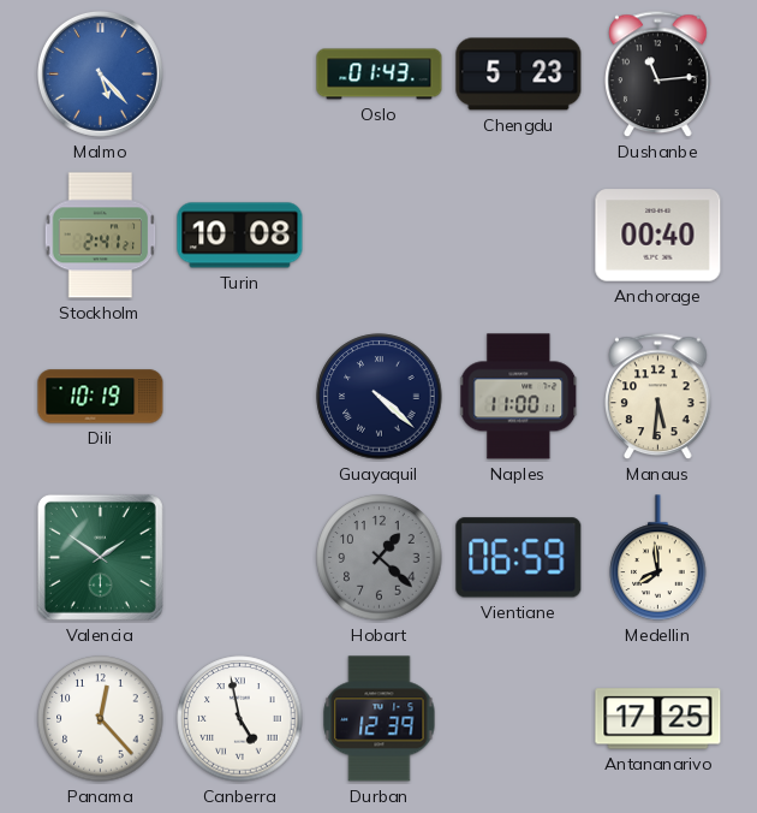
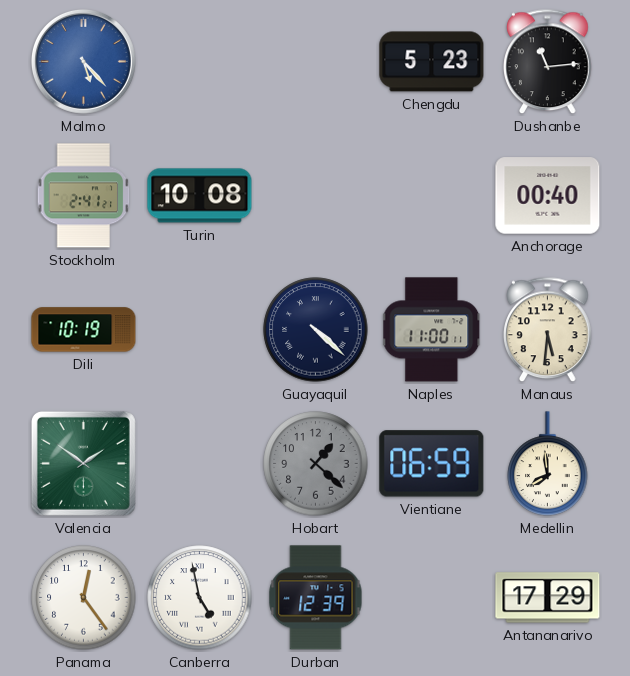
Oslo: 01:43 -> none (380, 75)
Panama: 12:23 -> 12:24 (84, 598)
Antananarivo: 17:25 -> 17:29 (548, 598)
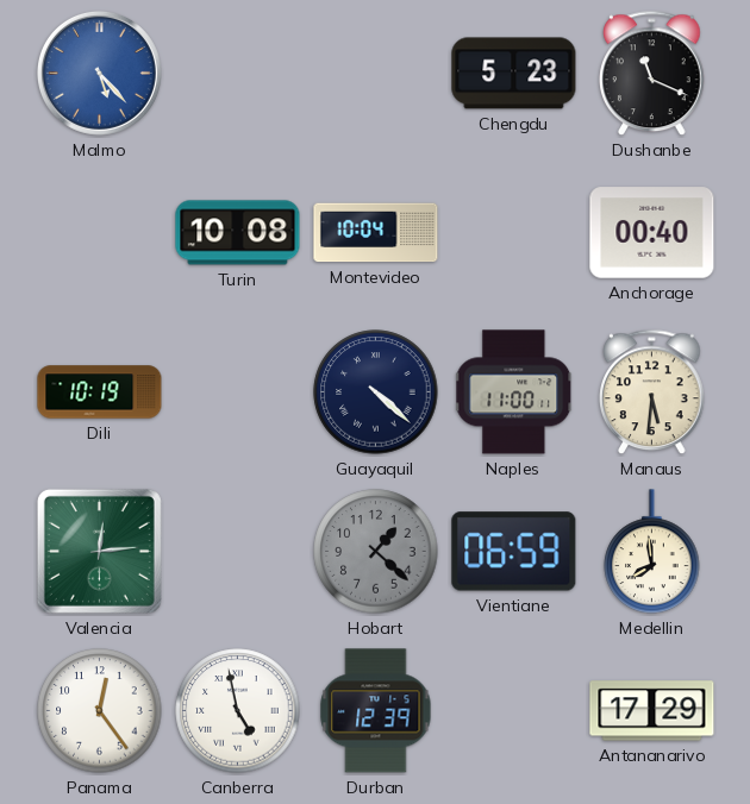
Dushanbe: 11:14 -> 11:19 (652, 74)
Stockholm: 2:41 -> none (84, 196)
Montevideo: none -> 10:04 (376, 233)
Valencia: 1:51 -> 12:14 (99, 551)
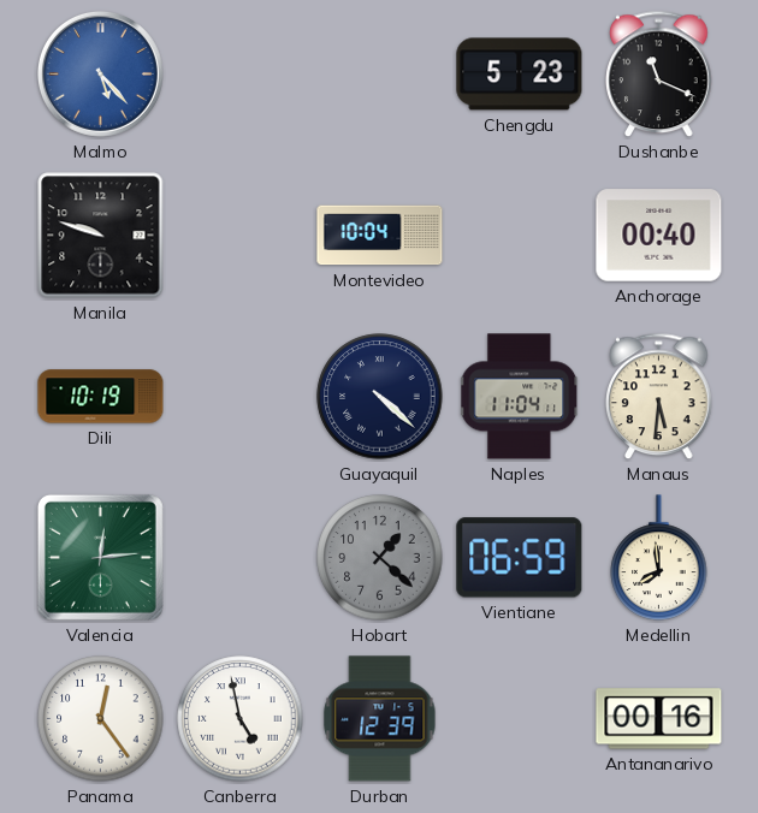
Manila: none -> 9:48 (101, 236)
Turin: 10:08 -> none (238, 233)
Naples: 11:00 -> 11:04 (520, 397)
Antananarivo: 17:29 -> 00:16 (659, 719)
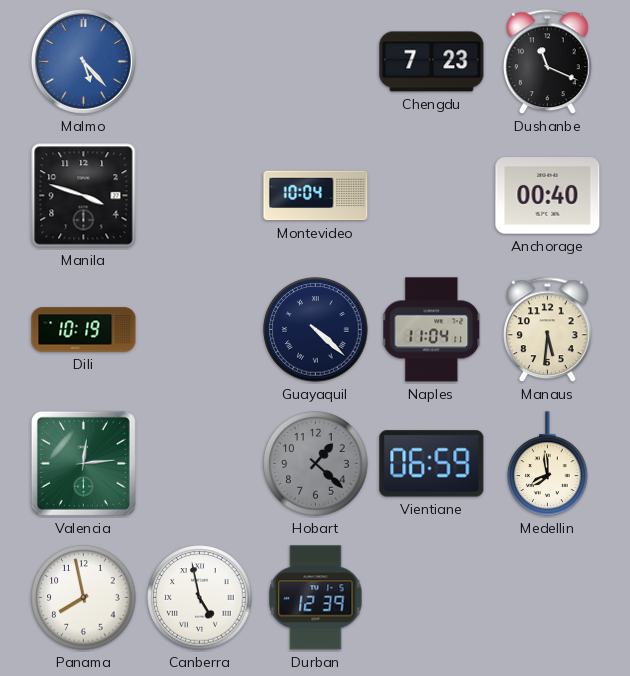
Chengdu: 5:23 -> 7:23 (432, 62)
Manila: 9:48 -> 3:48 (84, 196)
Panama: 12:24 -> 7:58 (84, 598)
Antananarivo: 00:16 -> none (659, 719)
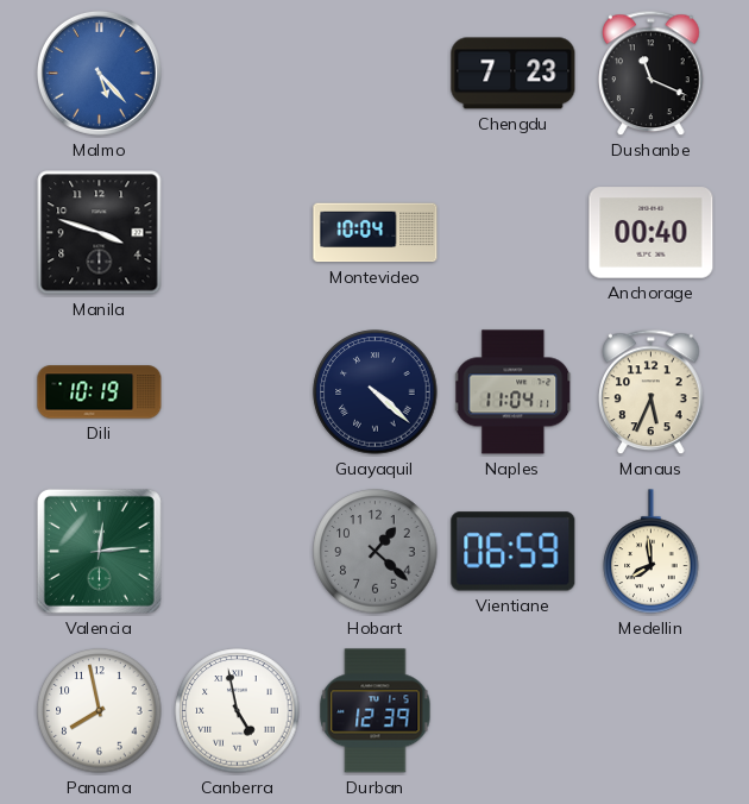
Manaus: 5:31 -> 5:34 (652, 392)
